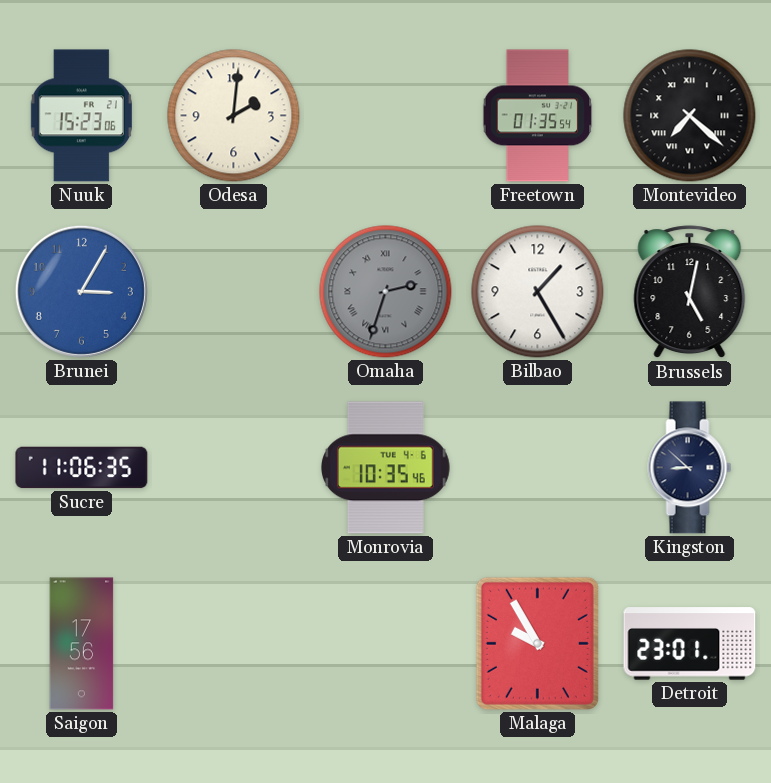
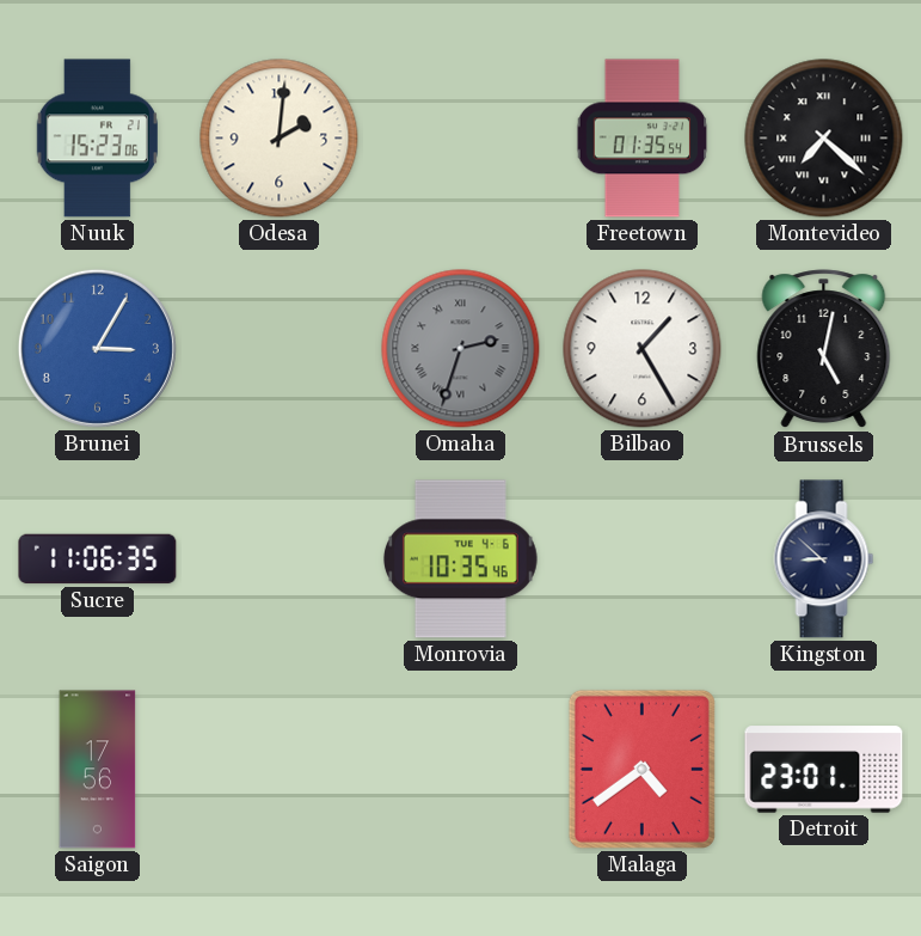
Malaga: 9:55 -> 4:39 (641, 769)
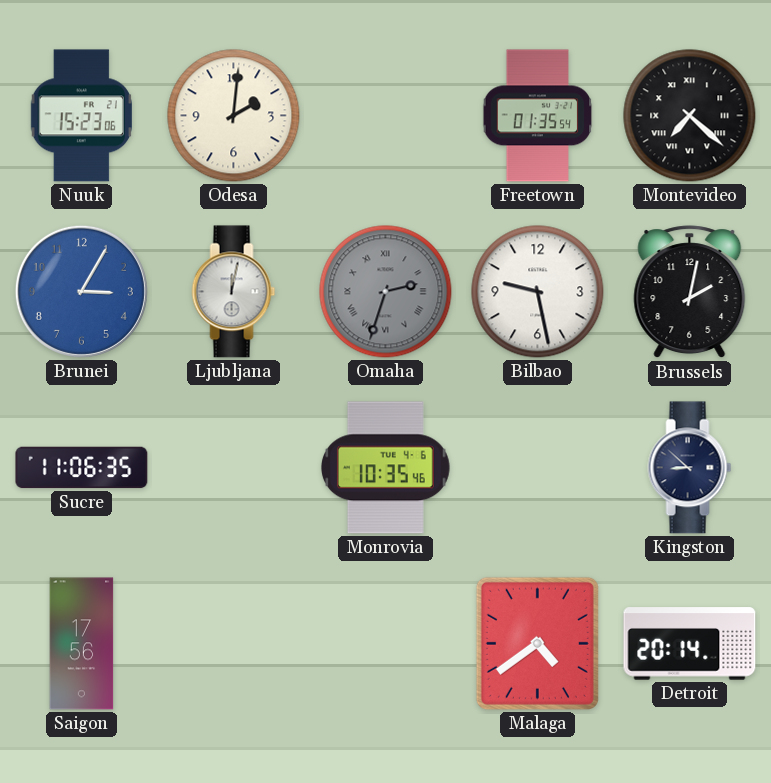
Ljubljana: none -> 12:02 (234, 292)
Bilbao: 1:25 -> 9:28 (538, 292)
Brussels: 5:02 -> 2:02 (690, 292)
Detroit: 23:01 -> 20:14 (690, 644)
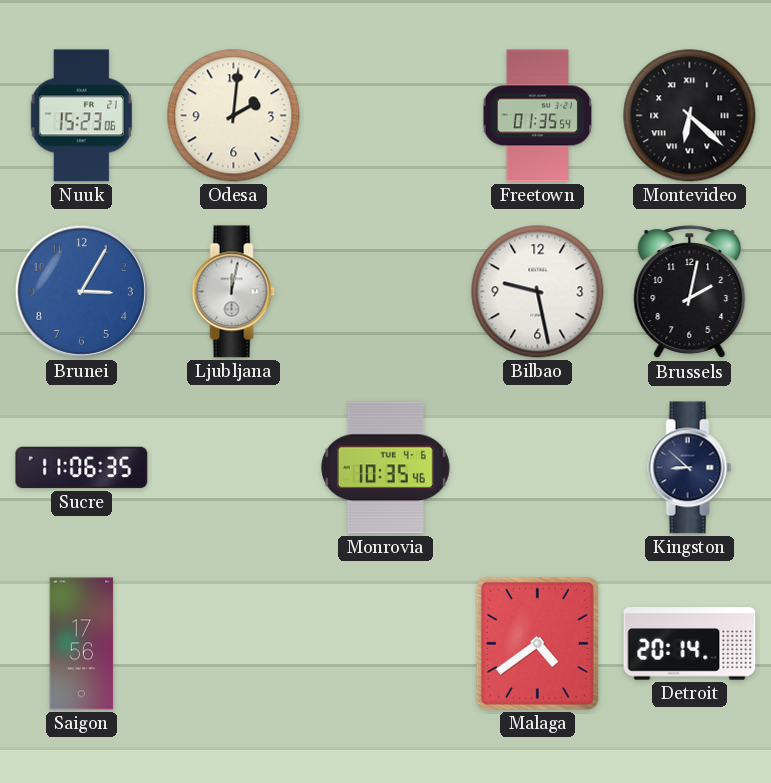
Montevideo: 7:22 -> 6:22 (690, 116)
Omaha: 2:33 -> none (386, 292)
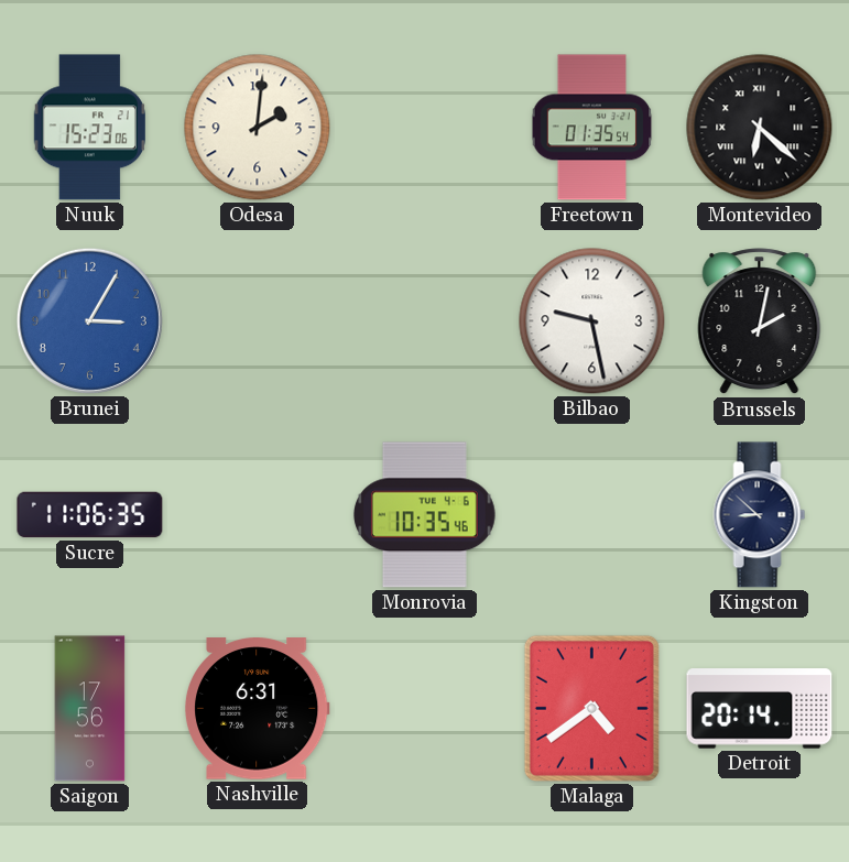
Ljubljana: 12:02 -> none (234, 292)
Nashville: none -> 6:31 (257, 709)
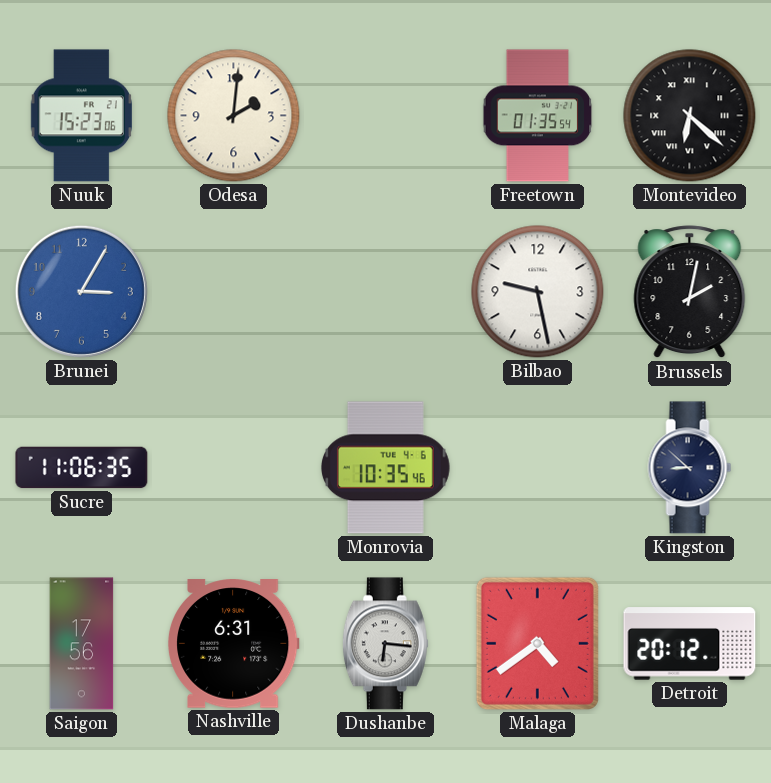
Dushanbe: none -> 6:16 (385, 644)
Detroit: 20:14 -> 20:12 (690, 644)
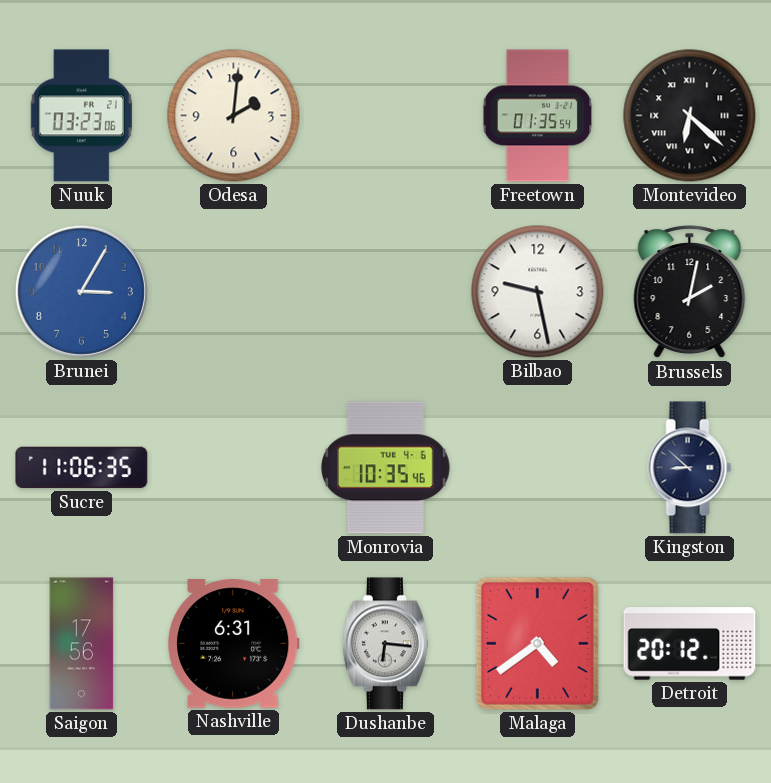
Nuuk: 15:23 -> 03:23 (81, 116)
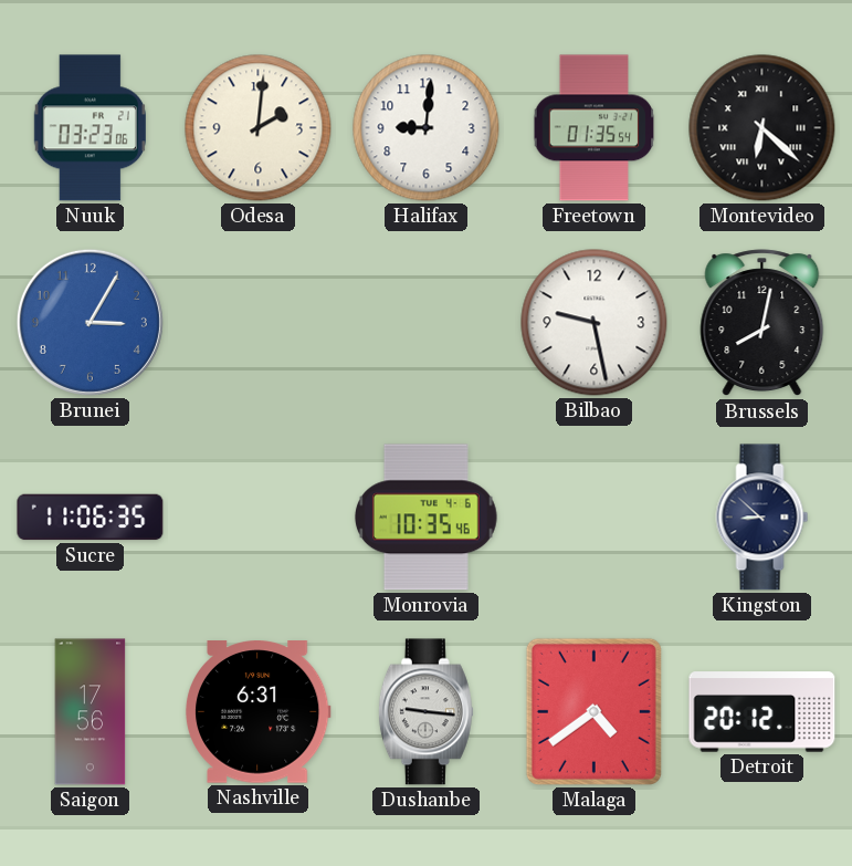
Halifax: none -> 9:01 (427, 128)
Brussels: 2:02 -> 8:02 (762, 323)
Dushanbe: 6:16 -> 9:16 (425, 712)
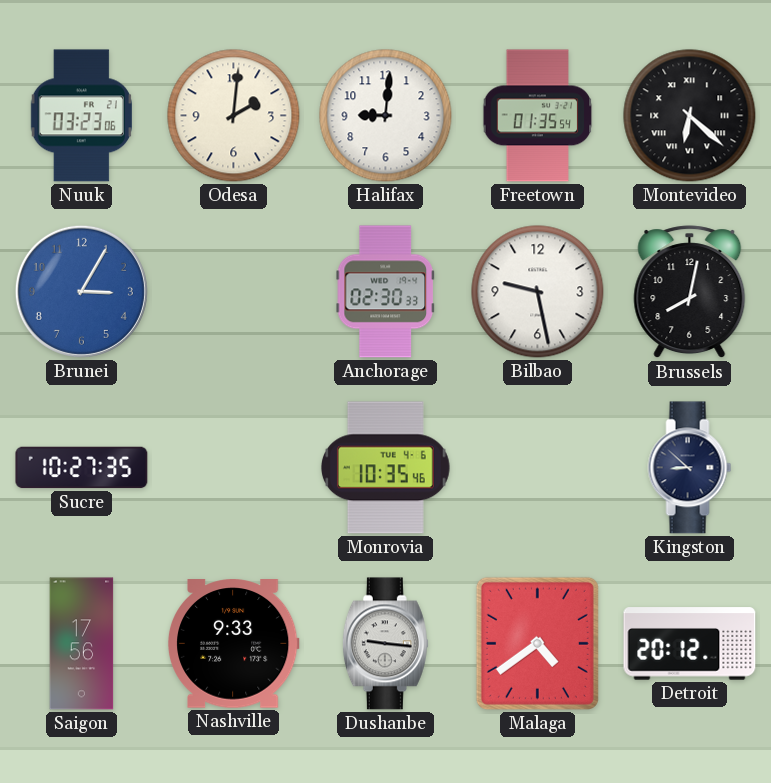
Anchorage: none -> 02:30 (385, 292)
Sucre: 11:06 -> 10:27 (82, 468)
Nashville: 6:31 -> 9:33 (233, 644)
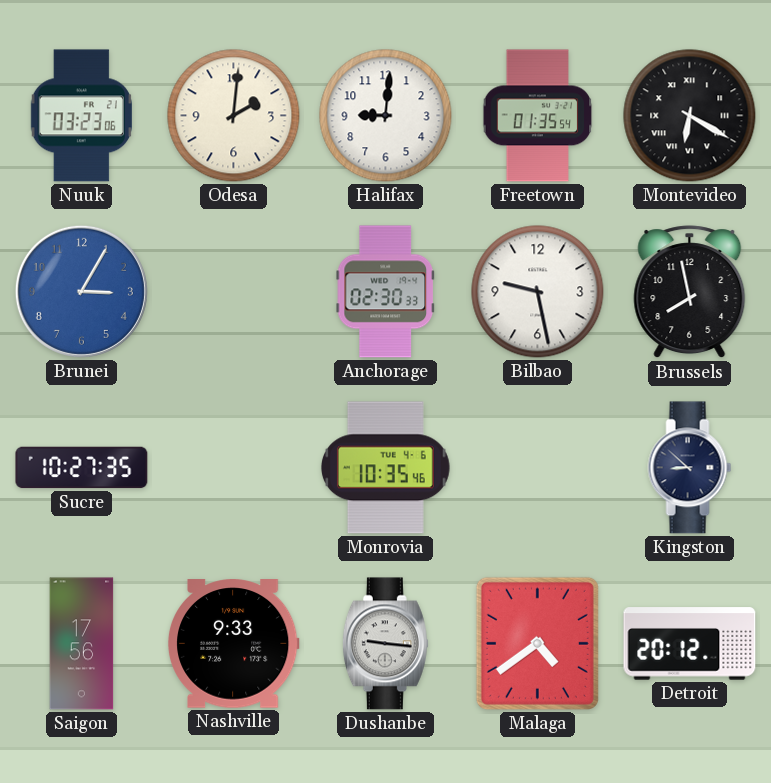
Montevideo: 6:22 -> 6:20 (690, 116)
Brussels: 8:02 -> 7:58 (690, 292)
